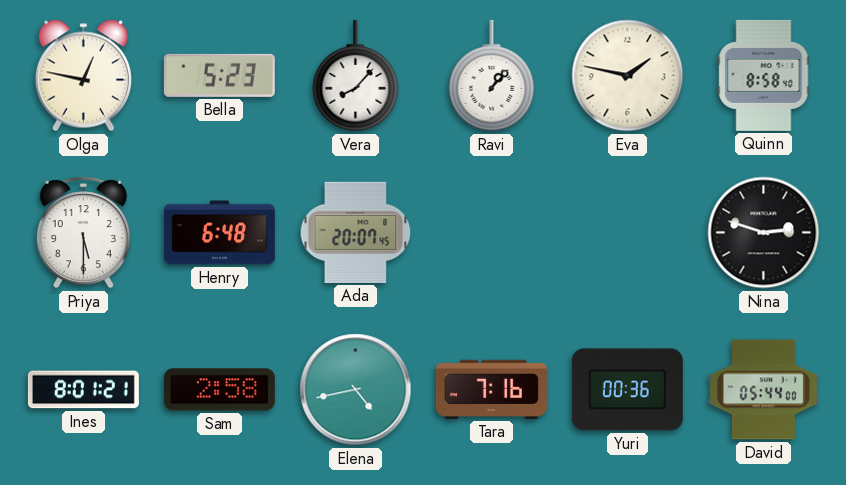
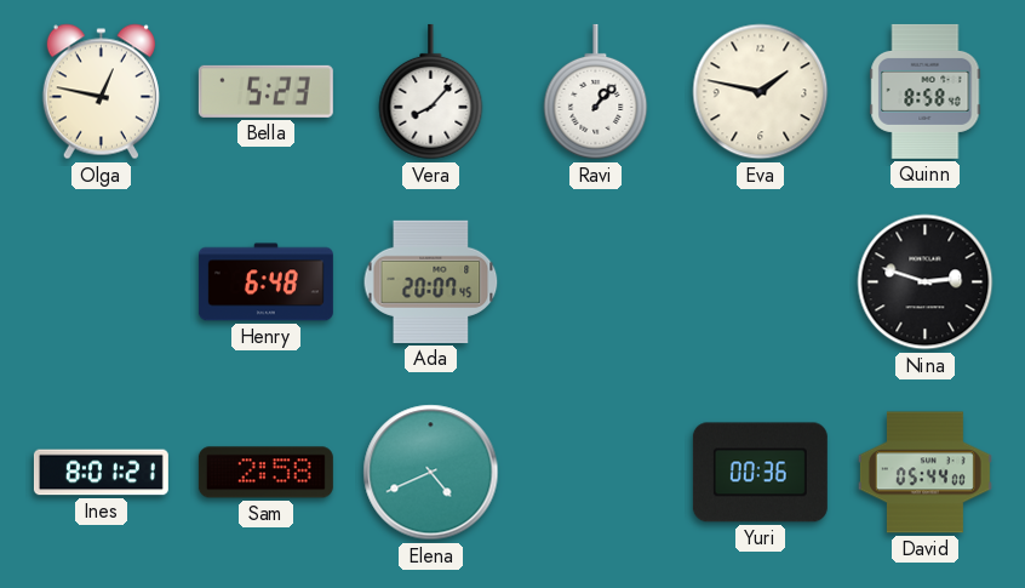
Priya: 5:30 -> none (83, 233)
Elena: 4:43 -> 4:41 (431, 473)
Tara: 7:16 -> none (491, 389)
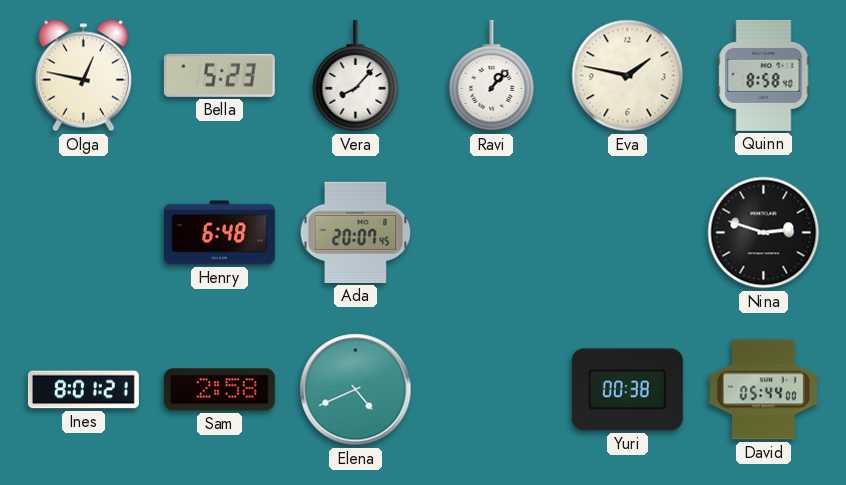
Yuri: 00:36 -> 00:38 (627, 390)
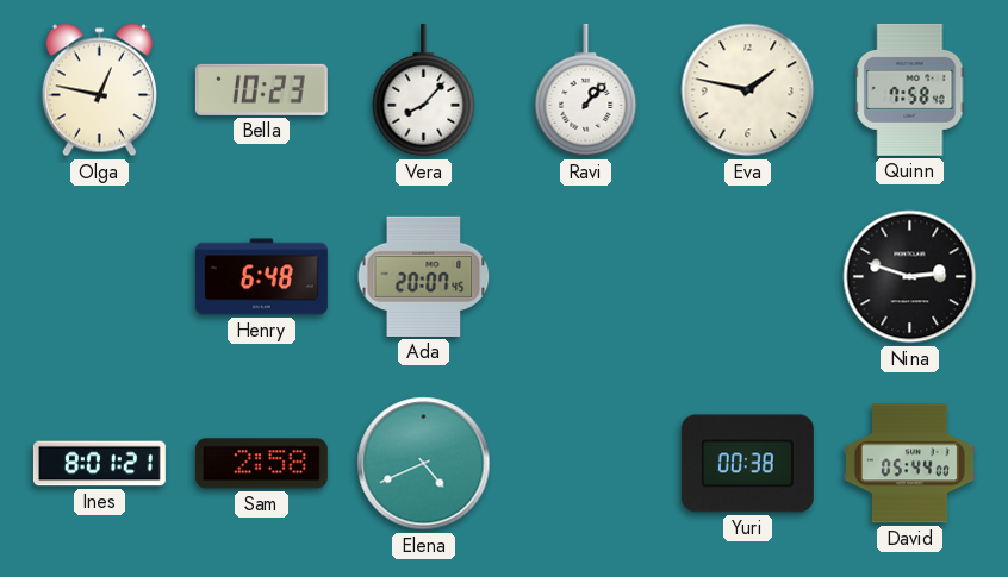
Bella: 5:23 -> 10:23 (261, 89)
Quinn: 8:58 -> 7:58 (910, 89)
